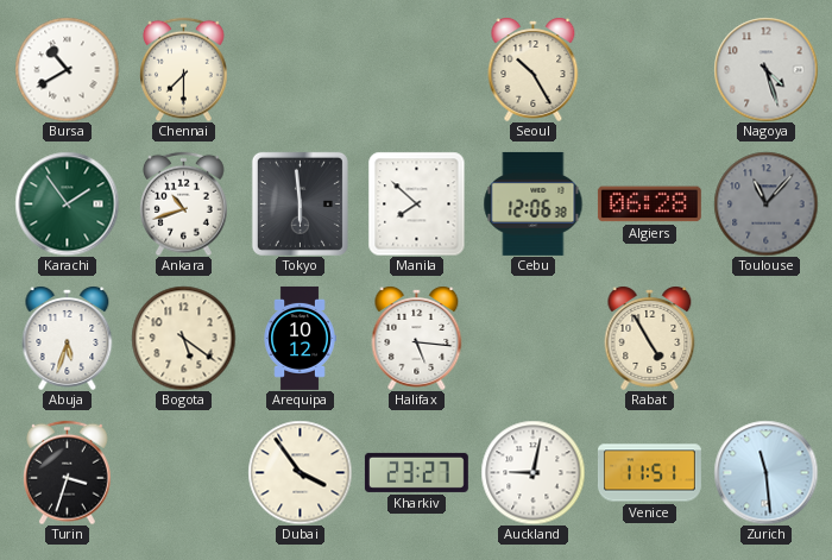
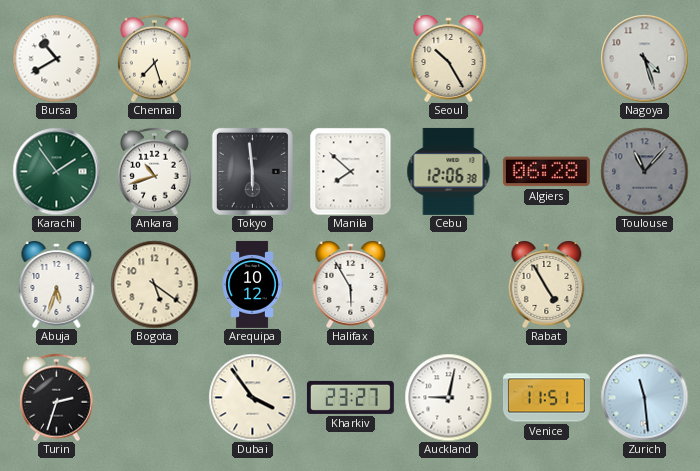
Chennai: 7:30 -> 7:27 (155, 58)
Halifax: 5:16 -> 5:55 (351, 284)
Turin: 3:33 -> 2:33 (57, 397)
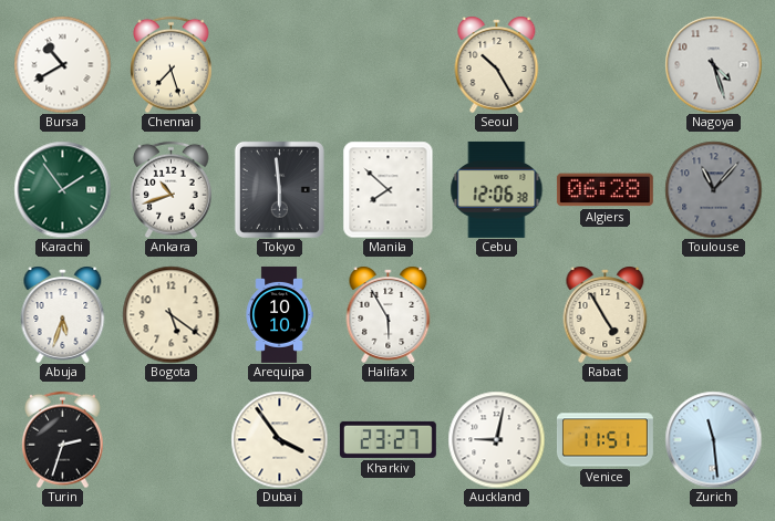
Arequipa: 10:12 -> 10:10 (279, 314)
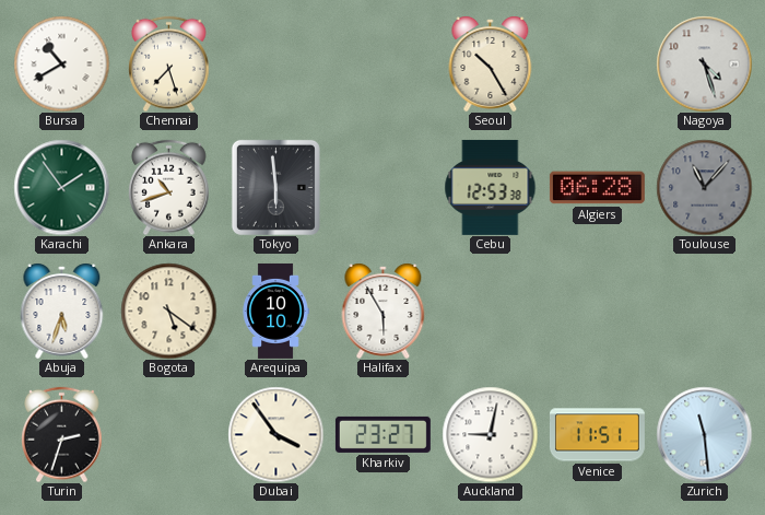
Manila: 7:52 -> none (389, 189)
Cebu: 12:06 -> 12:53 (491, 187)
Rabat: 4:55 -> none (606, 314)
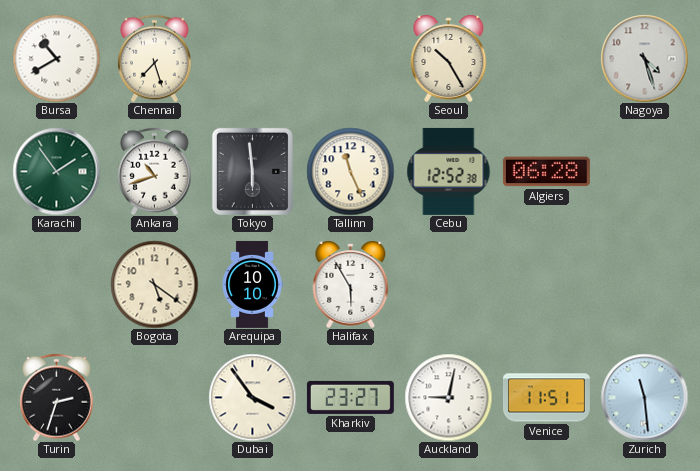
Tallinn: none -> 11:26 (350, 171)
Cebu: 12:53 -> 12:52 (449, 171)
Toulouse: 11:07 -> none (704, 187)
Abuja: 5:33 -> none (62, 311)
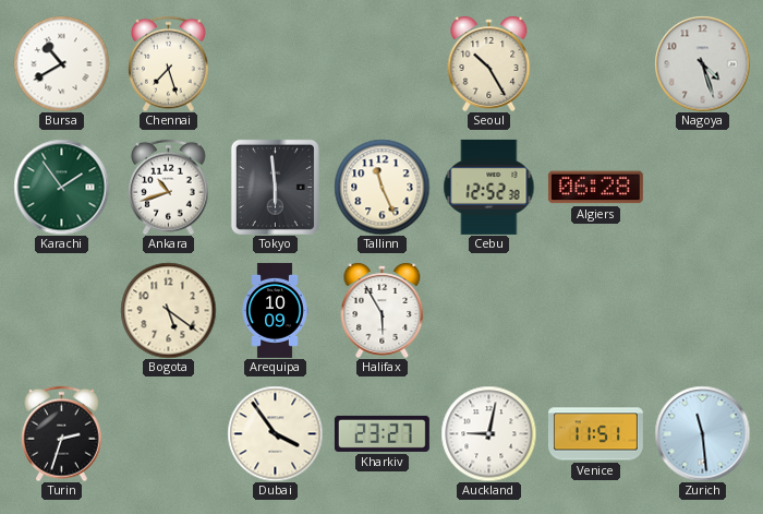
Arequipa: 10:10 -> 10:09 (275, 310)
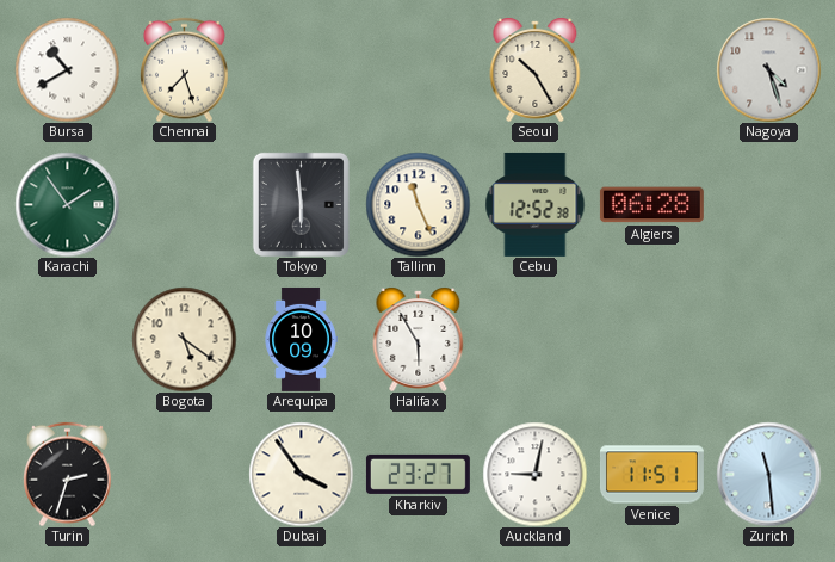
Ankara: 10:42 -> none (169, 187)
